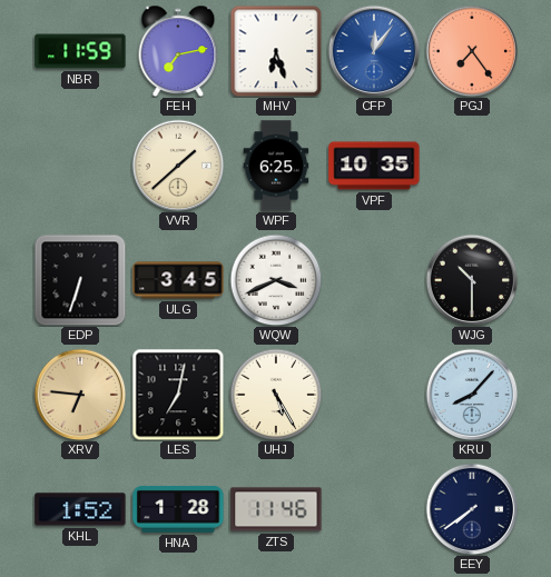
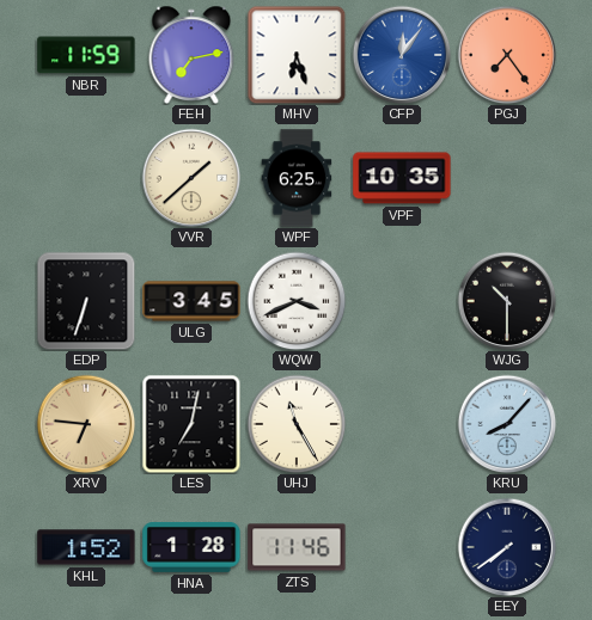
UHJ: 5:25 -> 11:25 (297, 424)
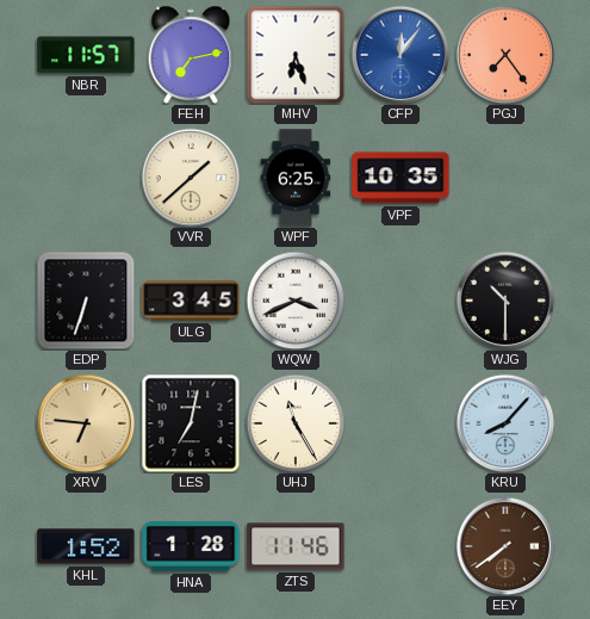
NBR: 11:59 -> 11:57 (86, 55)
EEY dial: navy -> brown (505, 546)
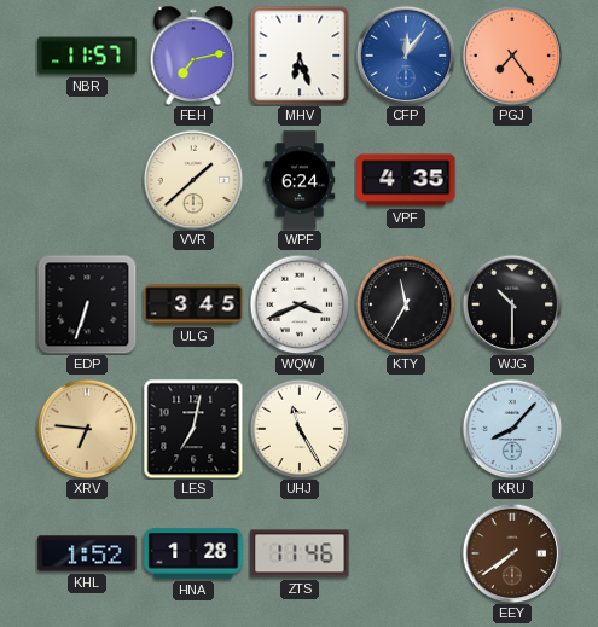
WPF: 6:25 -> 6:24 (300, 180)
VPF: 10:35 -> 4:35 (406, 180)
KTY: none -> 11:35 (406, 304)
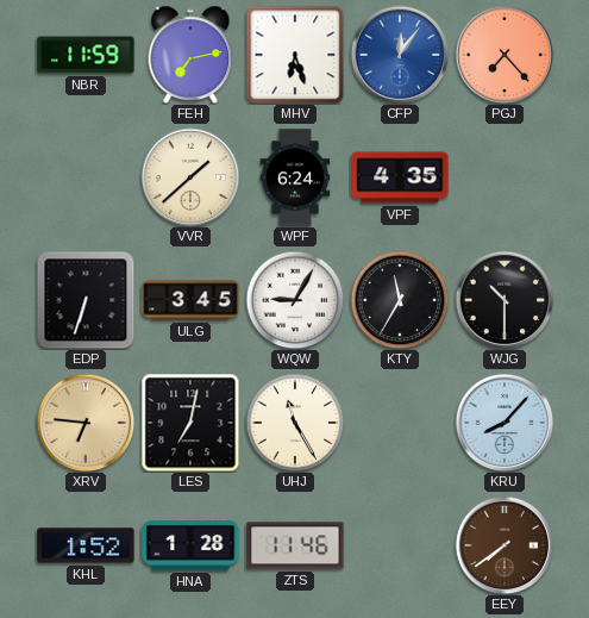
NBR: 11:57 -> 11:59 (86, 55)
PGJ: 7:24 -> 7:23 (505, 55)
WQW: 3:41 -> 9:05 (295, 300)
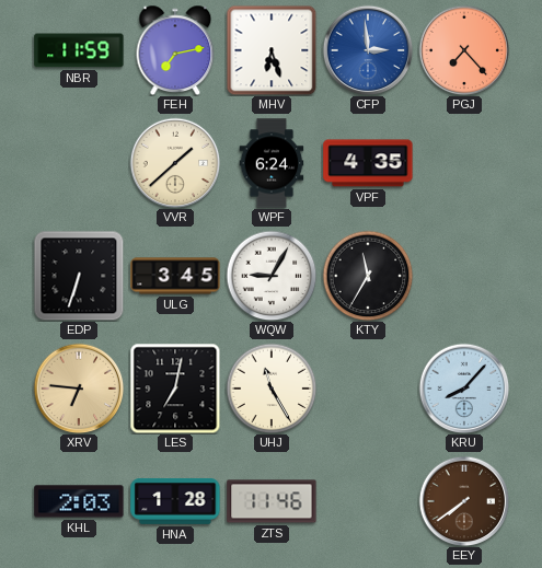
CFP: 12:06 -> 2:59 (368, 50)
WJG: 10:30 -> none (505, 300)
KHL: 1:52 -> 2:03 (79, 501)
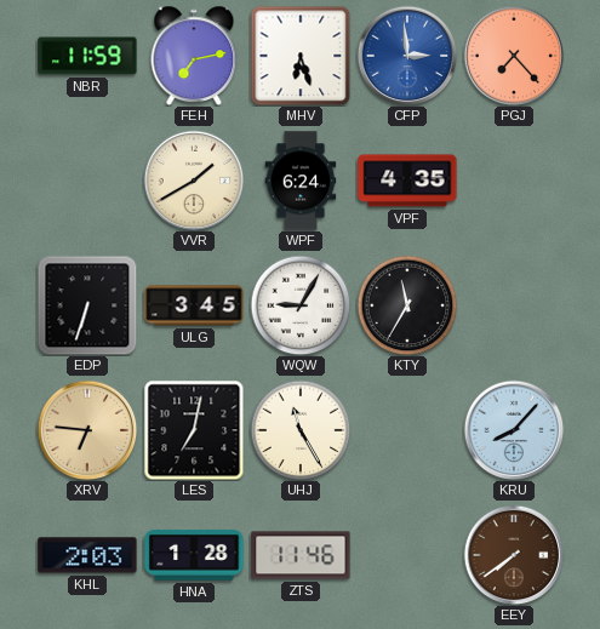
VVR: 1:38 -> 1:40 (194, 181)
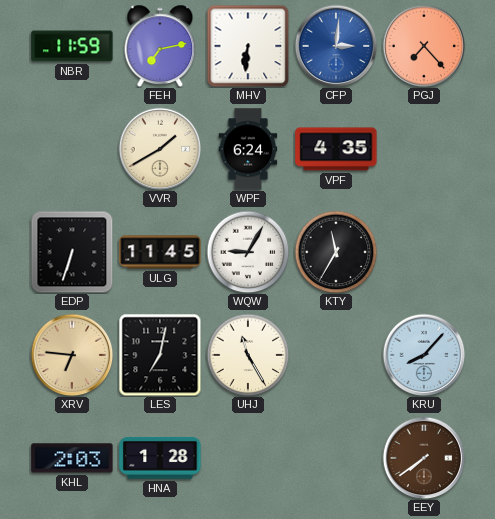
MHV: 6:27 -> 6:31 (248, 46)
CFP: 2:59 -> 3:01 (336, 46)
ULG: 3:45 -> 11:45 (160, 252)
ZTS: 11:46 -> none (301, 555)
